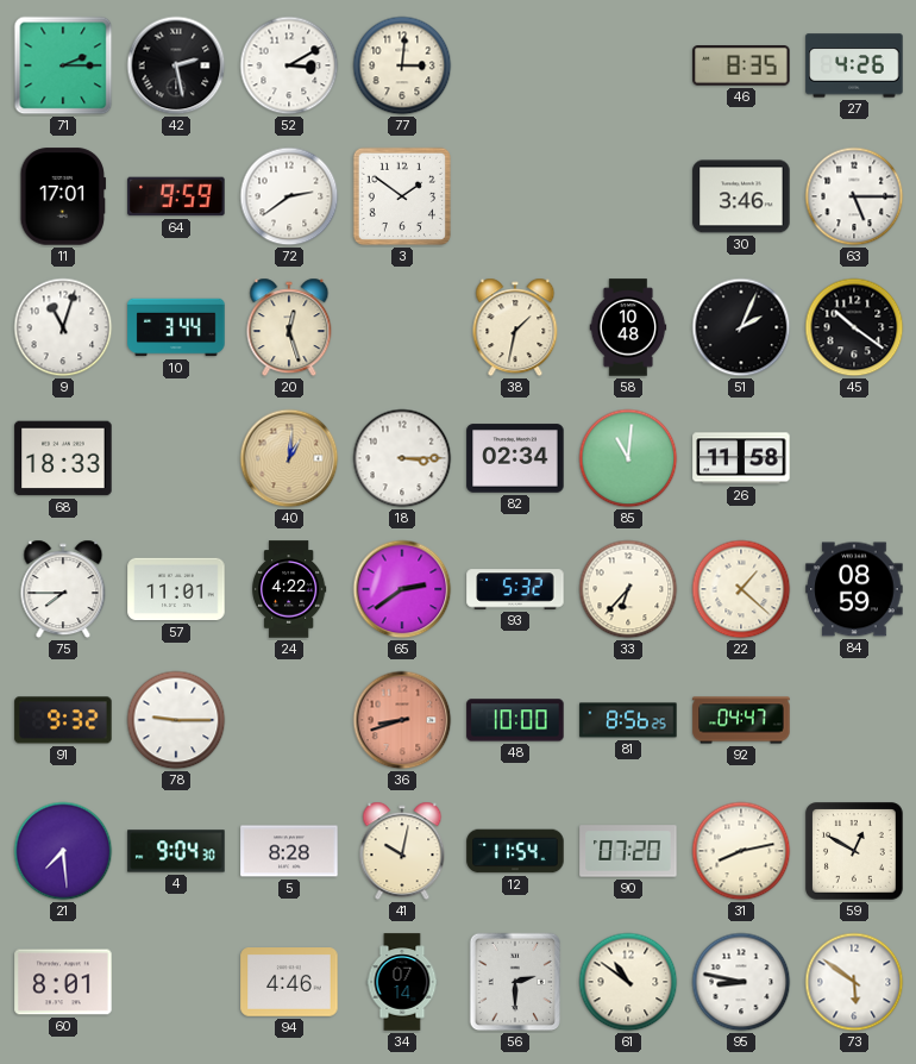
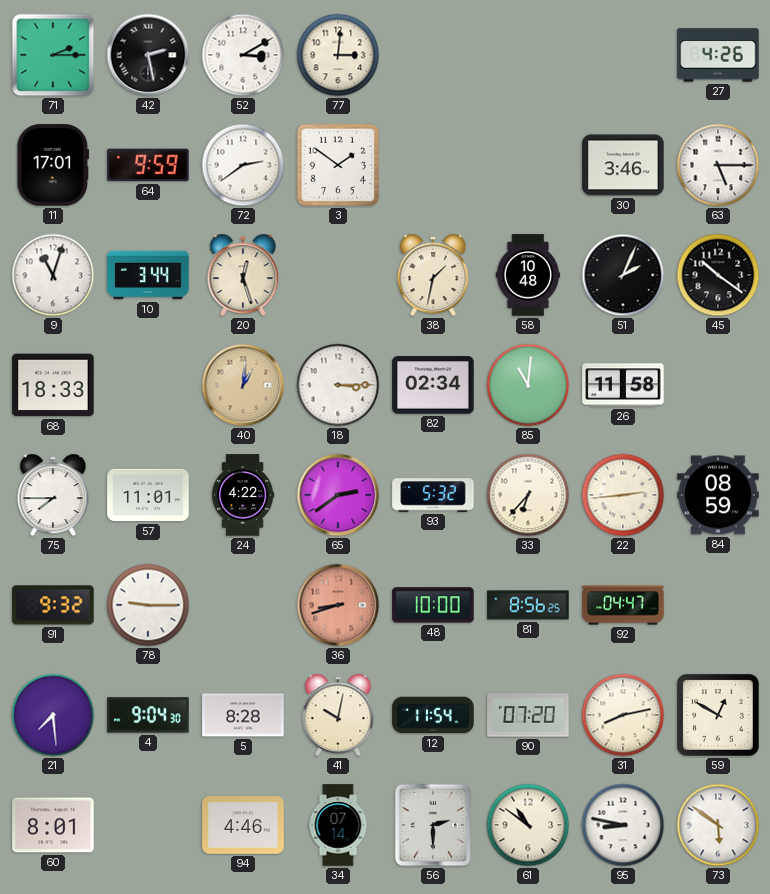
46: 8:35 -> none (741, 65)
22: 1:22 -> 2:44 (623, 495)
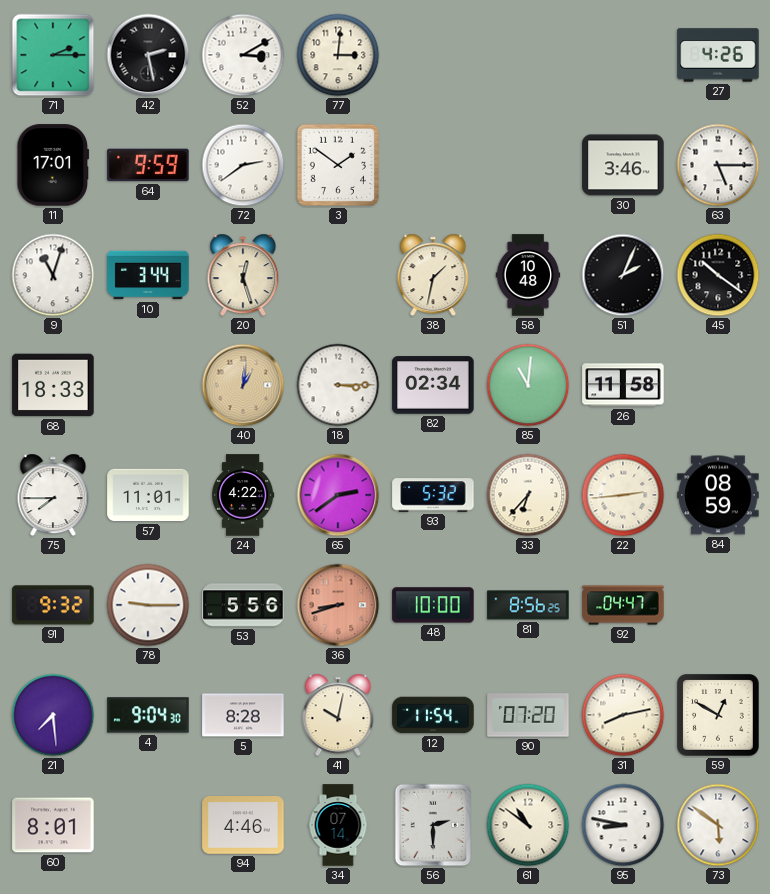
53: none -> 5:56 (243, 605)
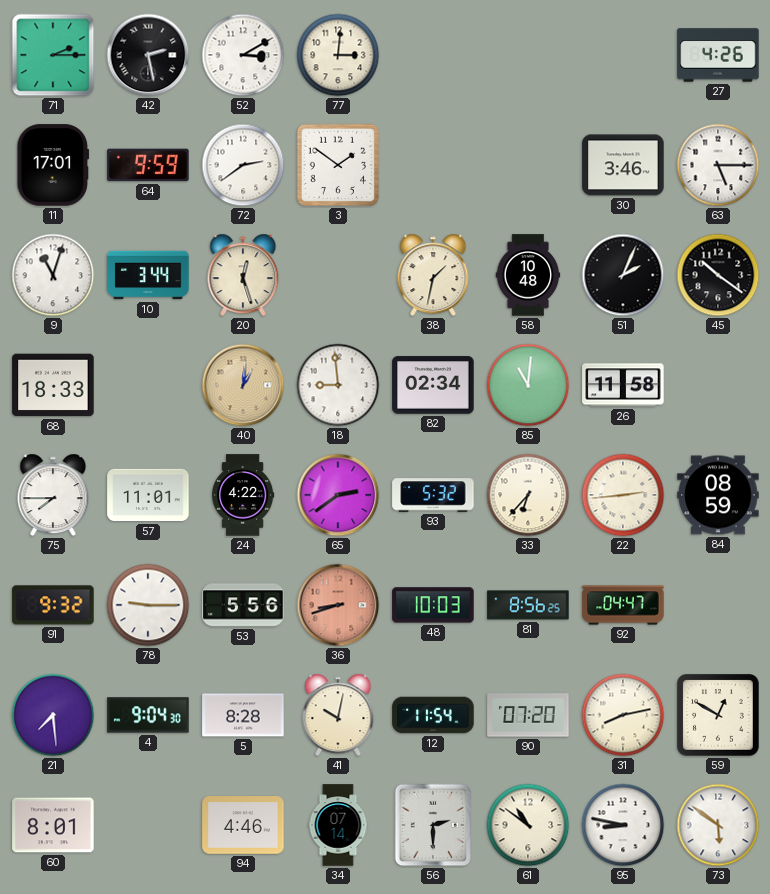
18: 3:15 -> 8:59 (338, 385)
48: 10:00 -> 10:03 (433, 605)
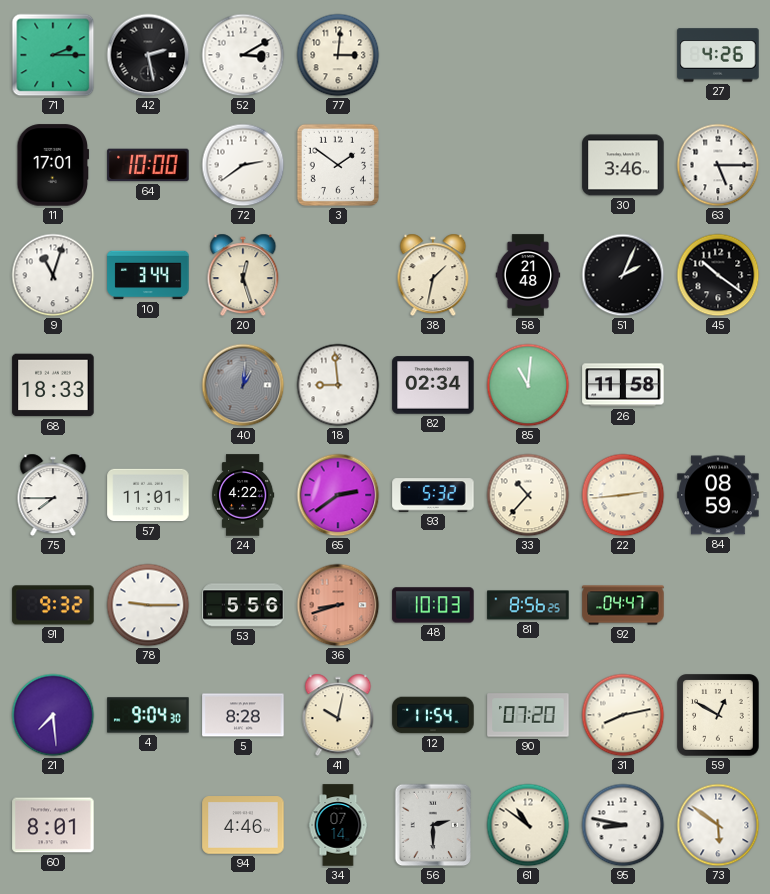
64: 9:59 -> 10:00 (148, 165)
58: 10:48 -> 21:48 (528, 275)
40 dial: champagne -> grey (243, 385)
33: 6:37 -> 10:37 (528, 495)
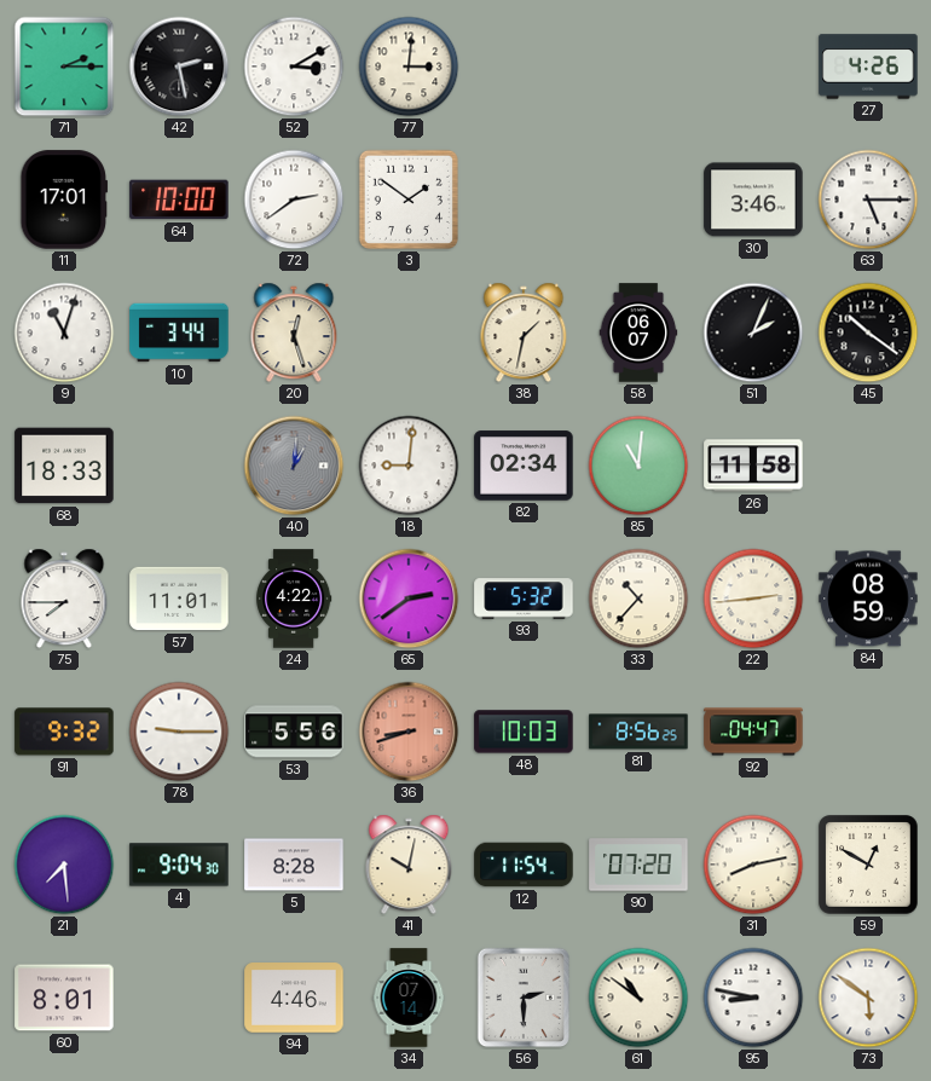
58: 21:48 -> 06:07 (638, 333)
18: 8:59 -> 9:01 (409, 466)
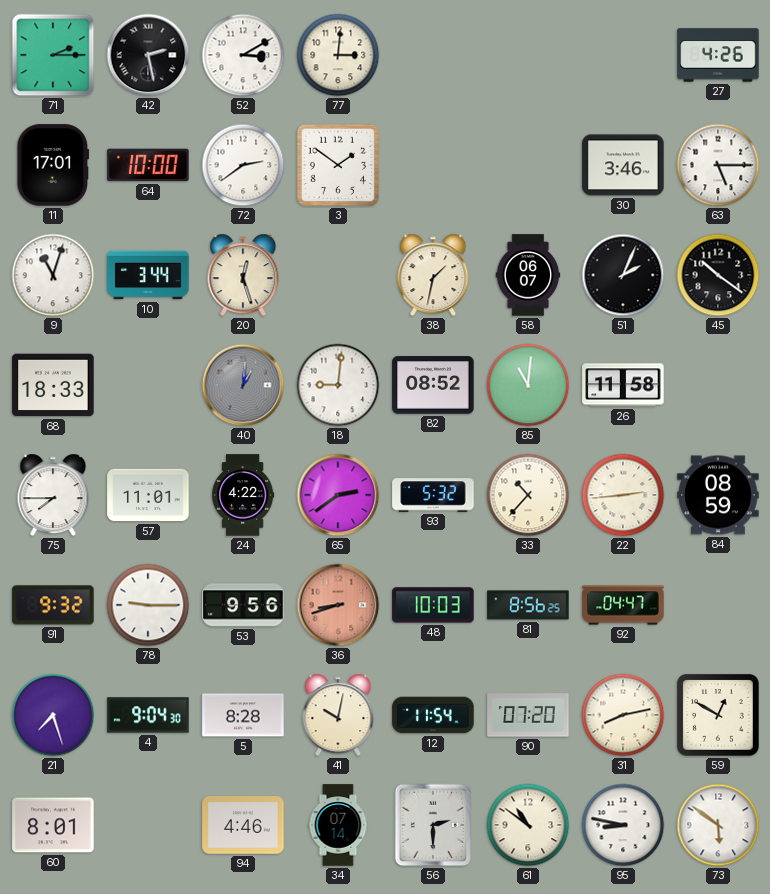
82: 02:34 -> 08:52 (433, 385)
53: 5:56 -> 9:56 (243, 605)
21: 7:29 -> 7:27 (53, 715)
